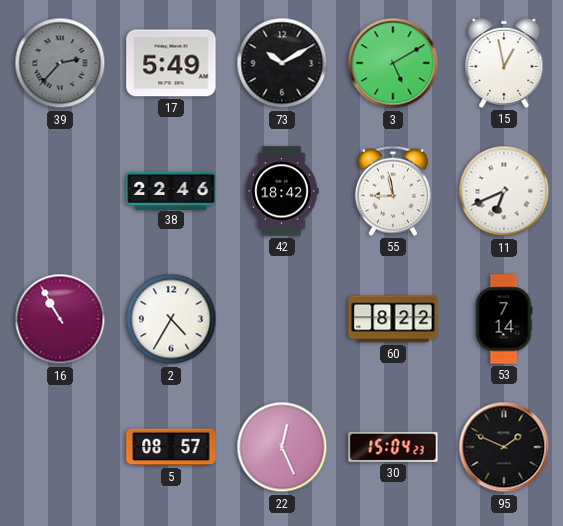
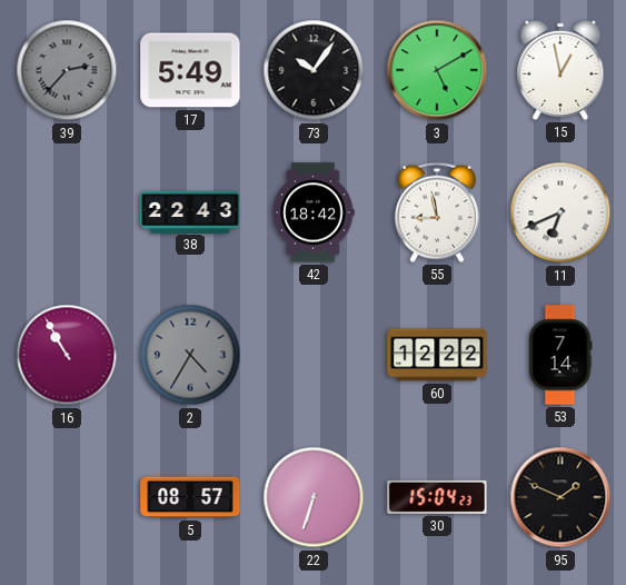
73: 10:10 -> 10:06 (314, 70)
38: 22:46 -> 22:43 (190, 211)
2 dial: white -> grey (190, 355)
60: 8:22 -> 12:22 (437, 355)
22: 12:26 -> 6:33 (314, 497)
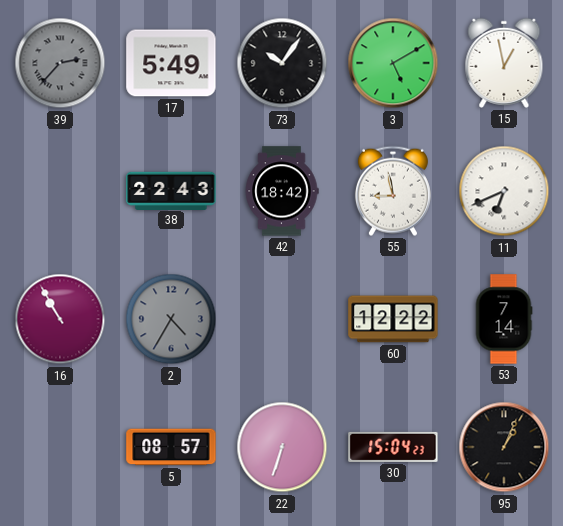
95: 1:49 -> 1:04 (504, 447)
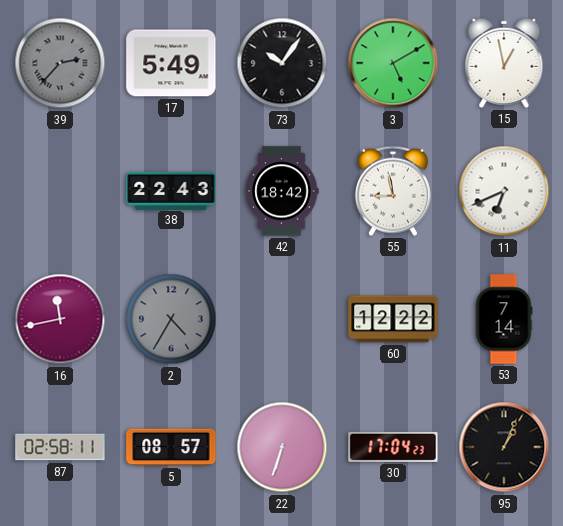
16: 10:55 -> 11:43 (60, 319)
87: none -> 02:58 (60, 447)
30: 15:04 -> 17:04 (393, 447)
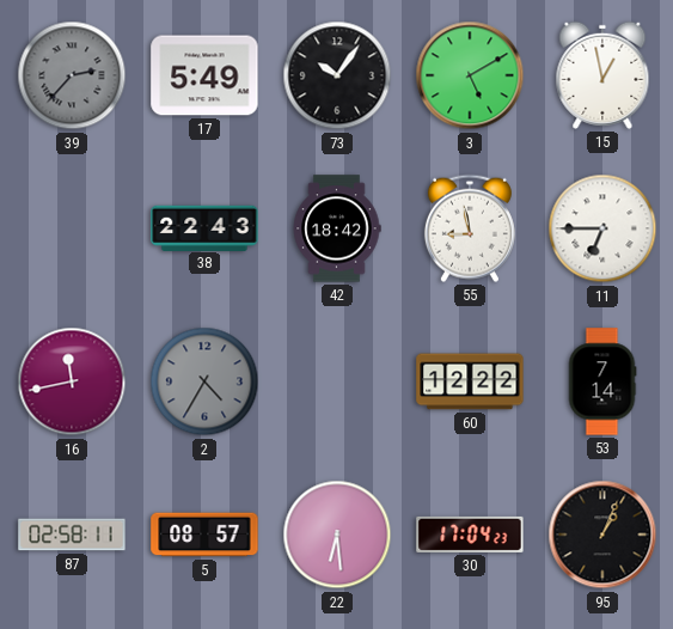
11: 6:41 -> 6:45 (602, 228)
22: 6:33 -> 6:29 (337, 535)
